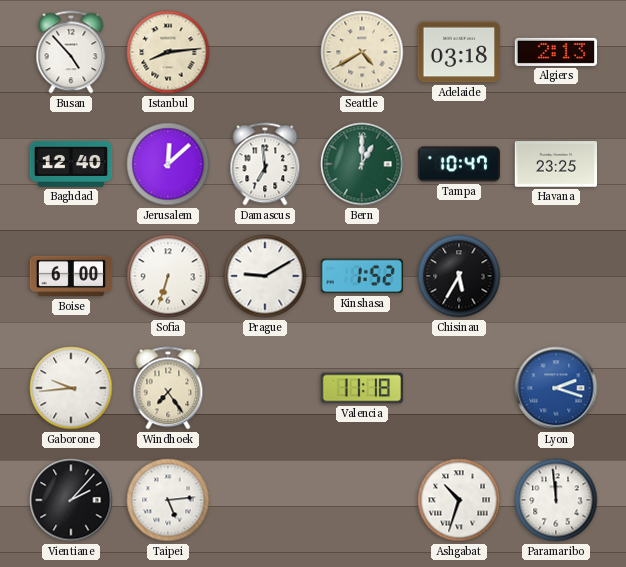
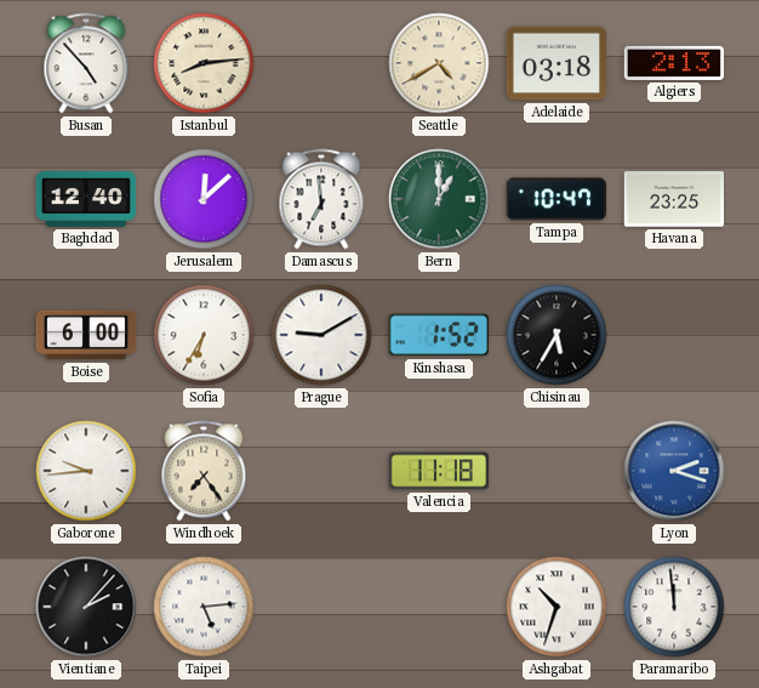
Sofia: 6:33 -> 6:35 (204, 335)
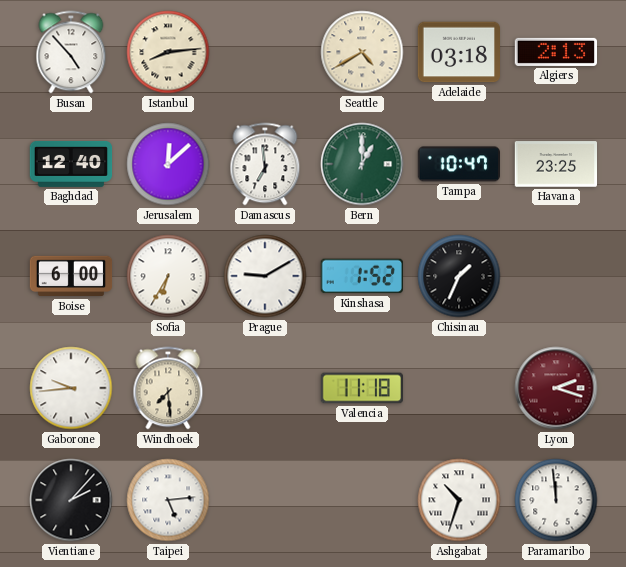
Chisinau: 5:35 -> 1:34 (459, 276)
Windhoek: 7:24 -> 7:29 (168, 388)
Lyon dial: blue -> burgundy (556, 388)
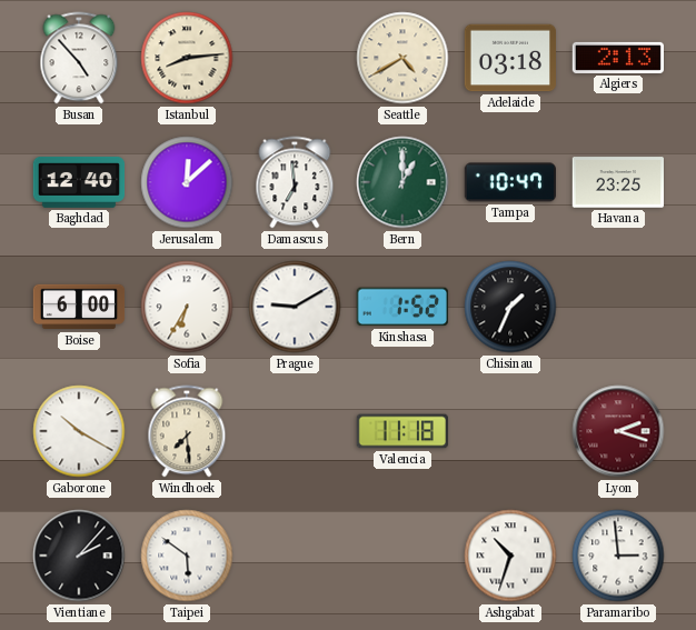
Gaborone: 9:44 -> 10:20 (79, 431)
Taipei: 5:14 -> 5:51 (187, 556)
Paramaribo: 11:59 -> 2:59 (618, 556)
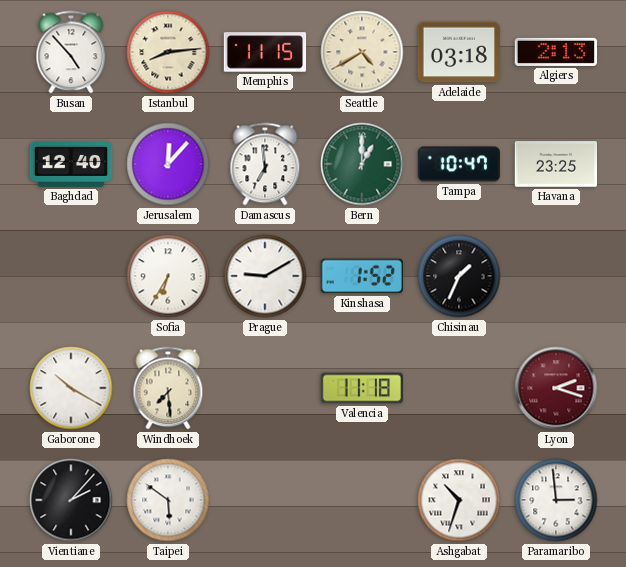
Memphis: none -> 11:15 (265, 52)
Jerusalem: 12:08 -> 12:07 (168, 164)
Boise: 6:00 -> none (79, 307)
